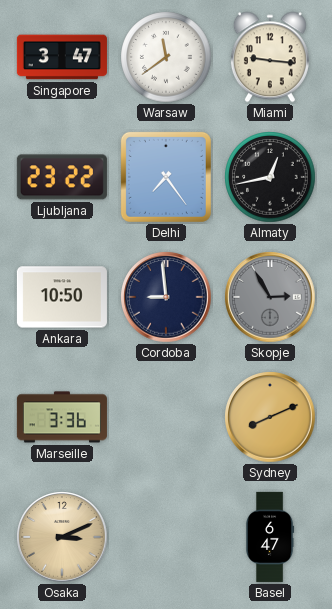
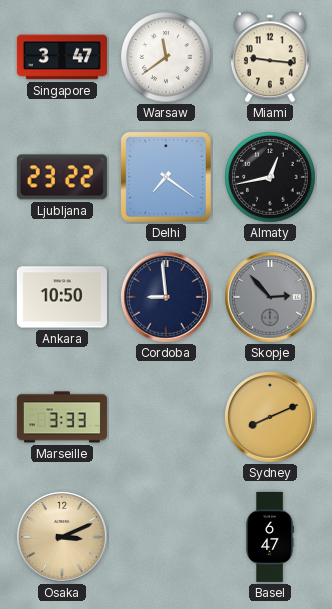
Delhi: 7:24 -> 7:21 (166, 177)
Skopje: 2:55 -> 2:53 (270, 297)
Marseille: 3:36 -> 3:33 (62, 417)
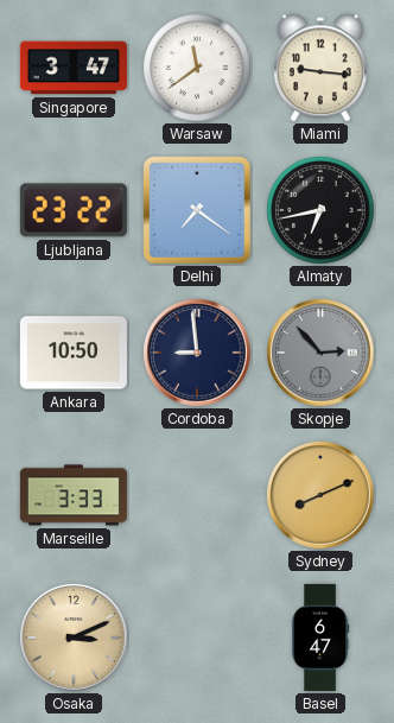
Almaty: 12:43 -> 6:43 (320, 210)
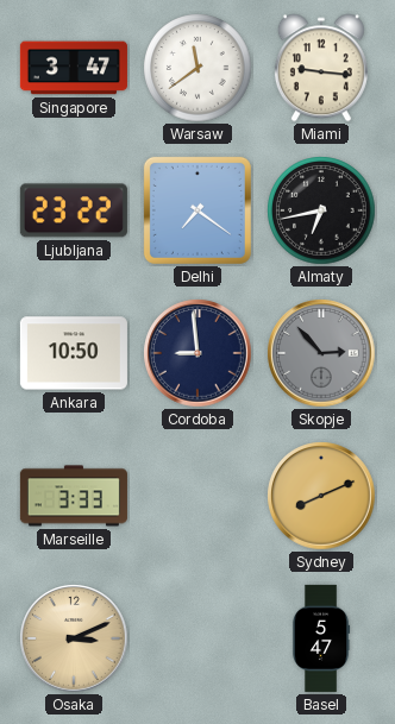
Basel: 6:47 -> 5:47 (321, 638)
